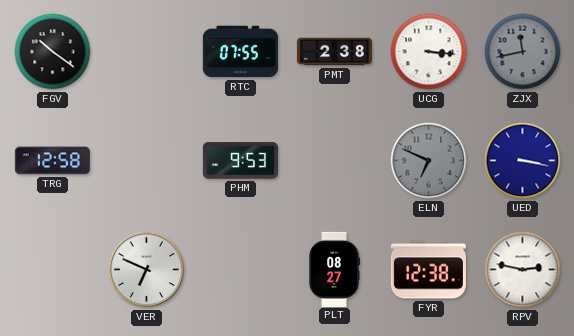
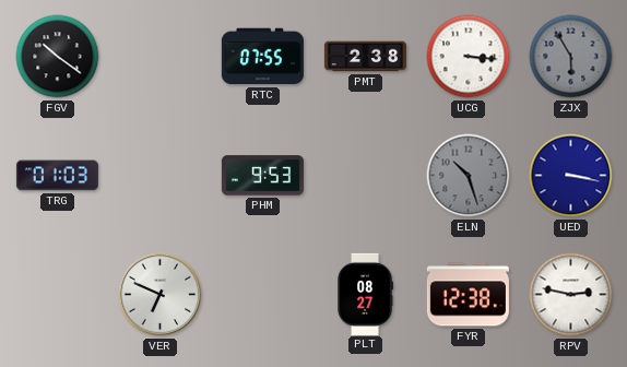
ZJX: 11:43 -> 5:55 (571, 57)
TRG: 12:58 -> 01:03 (57, 176)
ELN: 6:49 -> 10:27 (469, 176)
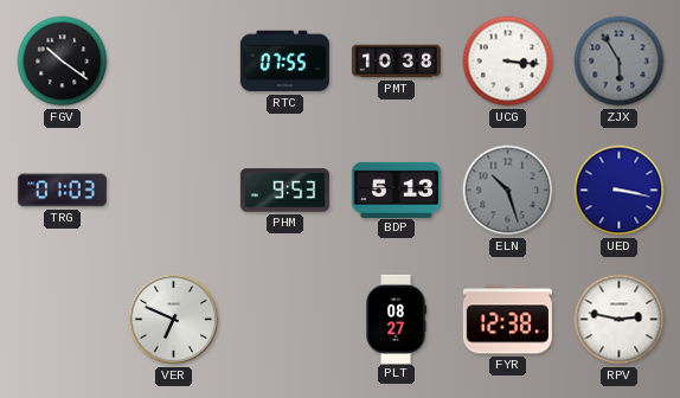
PMT: 2:38 -> 10:38 (396, 62)
BDP: none -> 5:13 (396, 190)
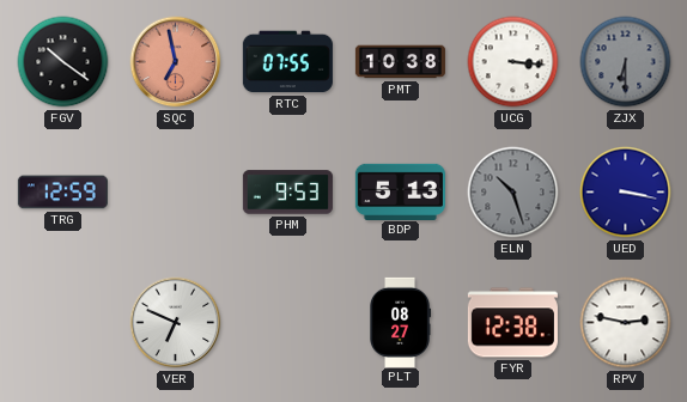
SQC: none -> 6:58 (176, 62)
ZJX: 5:55 -> 6:30 (626, 62)
TRG: 01:03 -> 12:59 (62, 193)
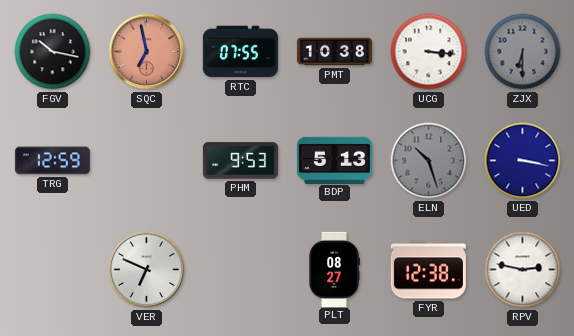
FGV: 10:21 -> 10:17 (53, 52)
